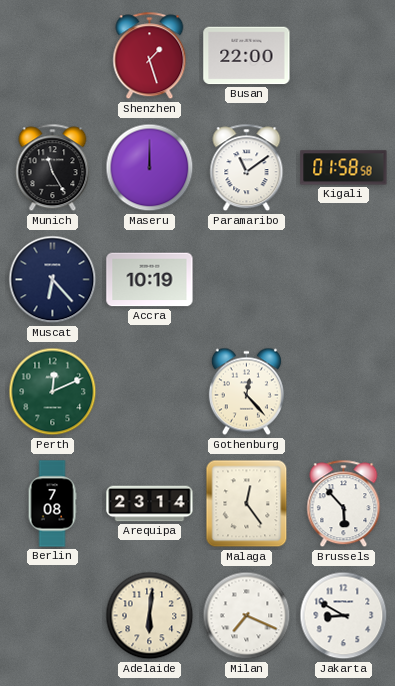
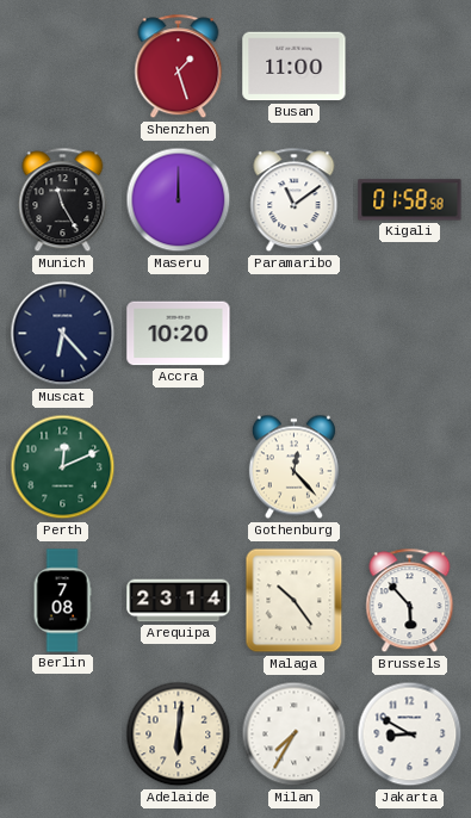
Busan: 22:00 -> 11:00 (295, 67)
Accra: 10:19 -> 10:20 (179, 334)
Malaga: 12:24 -> 10:24 (295, 601)
Milan: 7:19 -> 7:35 (295, 735)
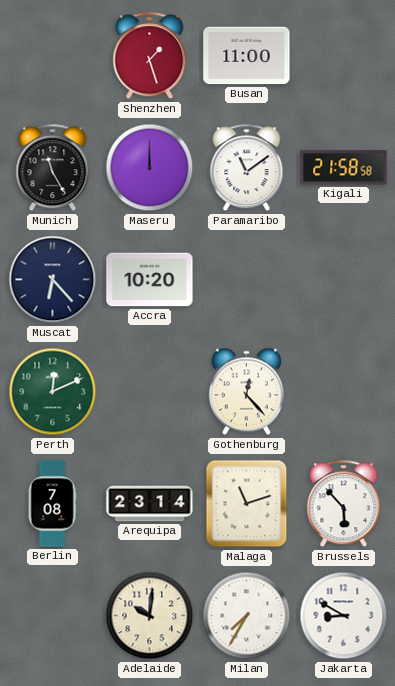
Kigali: 01:58 -> 21:58 (344, 168)
Malaga: 10:24 -> 11:12 (247, 504)
Adelaide: 6:01 -> 10:01 (150, 616)
